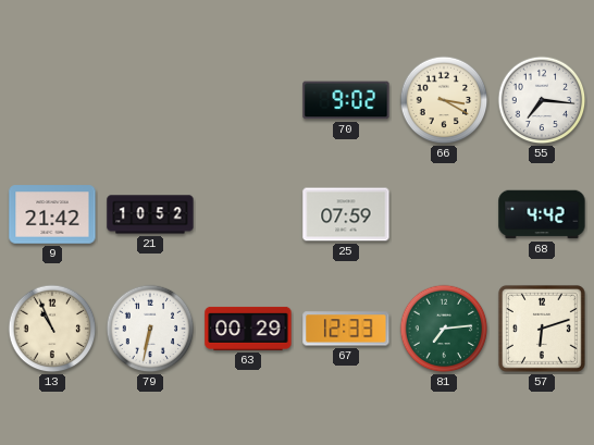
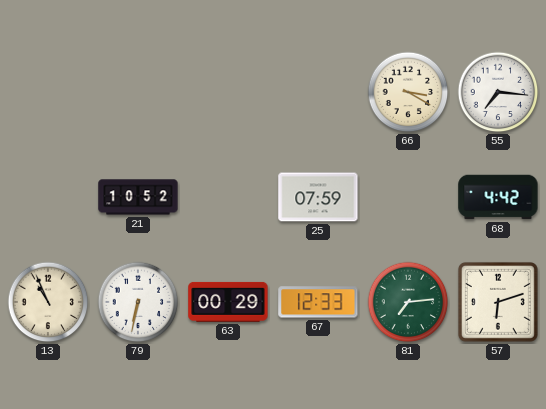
70: 9:02 -> none (346, 100)
9: 21:42 -> none (52, 214)
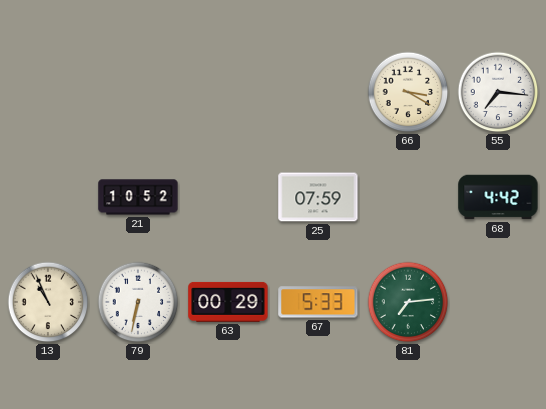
67: 12:33 -> 5:33 (318, 302)
57: 6:12 -> none (498, 302)
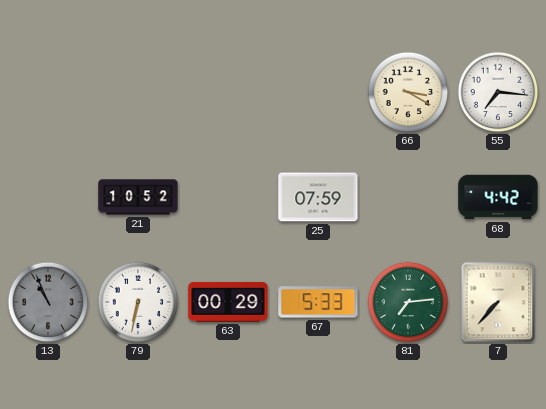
13 dial: cream -> grey (48, 302)
7: none -> 7:37 (498, 302)
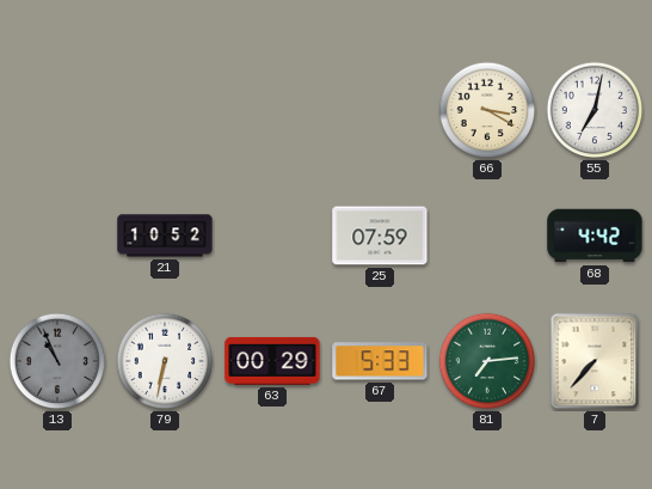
55: 7:16 -> 7:02 (595, 110)
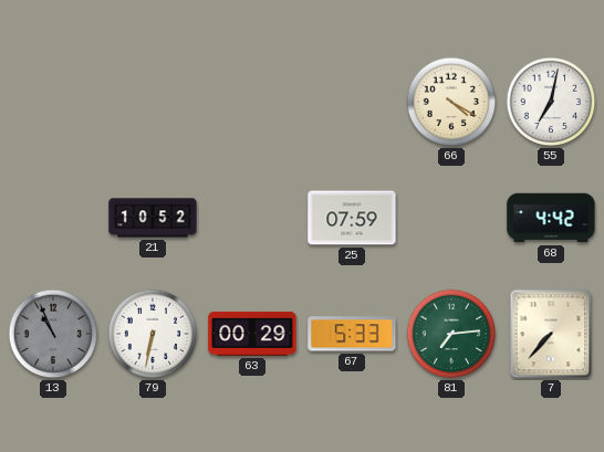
66: 3:20 -> 4:20 (451, 102)
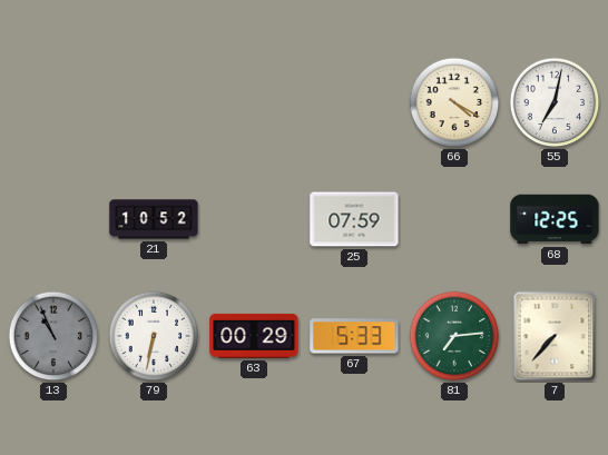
68: 4:42 -> 12:25 (555, 219)
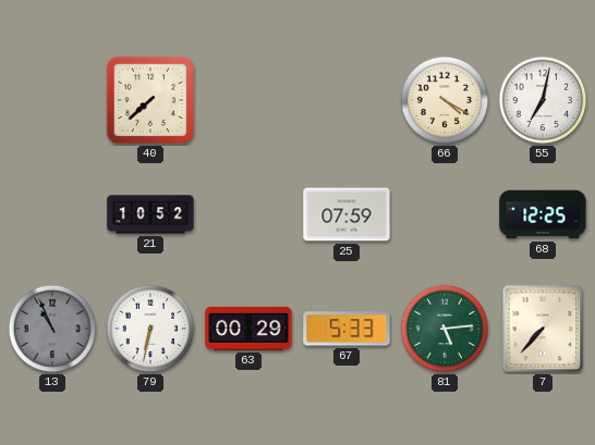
40: none -> 7:38 (150, 100)
81: 7:14 -> 5:14 (445, 329)
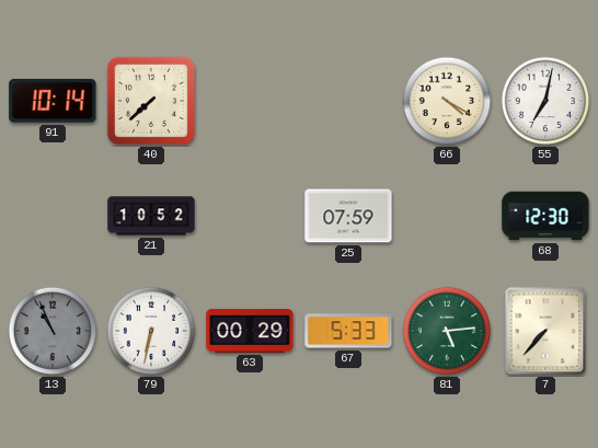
91: none -> 10:14 (53, 102)
68: 12:25 -> 12:30 (545, 216)
